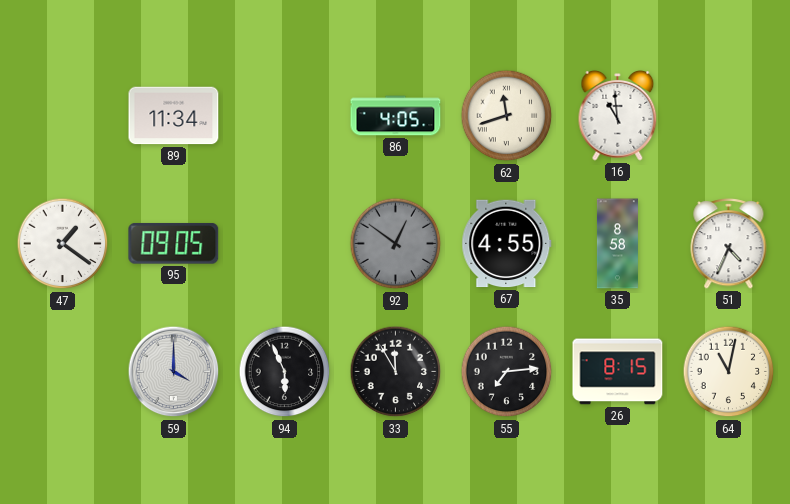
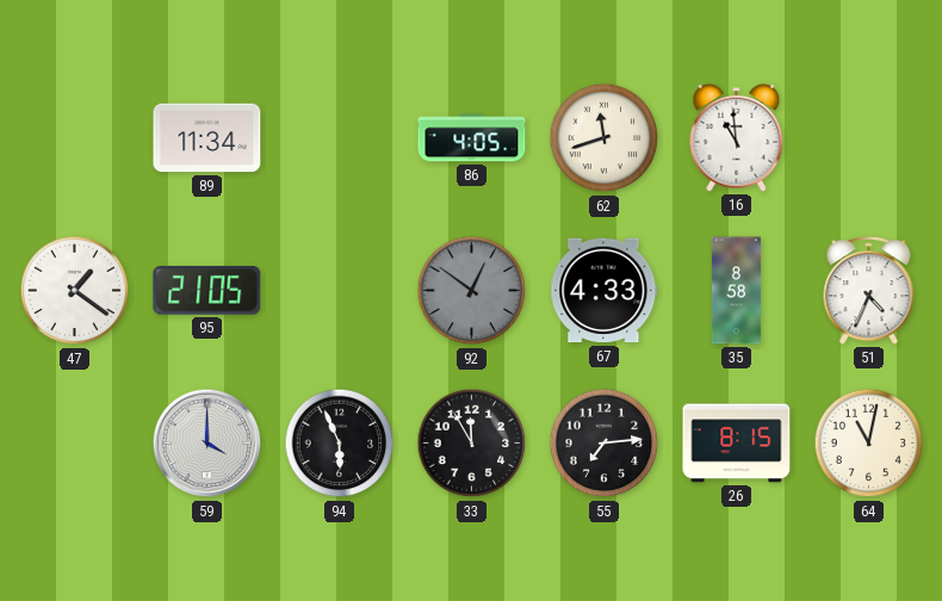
95: 09:05 -> 21:05 (207, 290)
67: 4:55 -> 4:33 (605, 291)
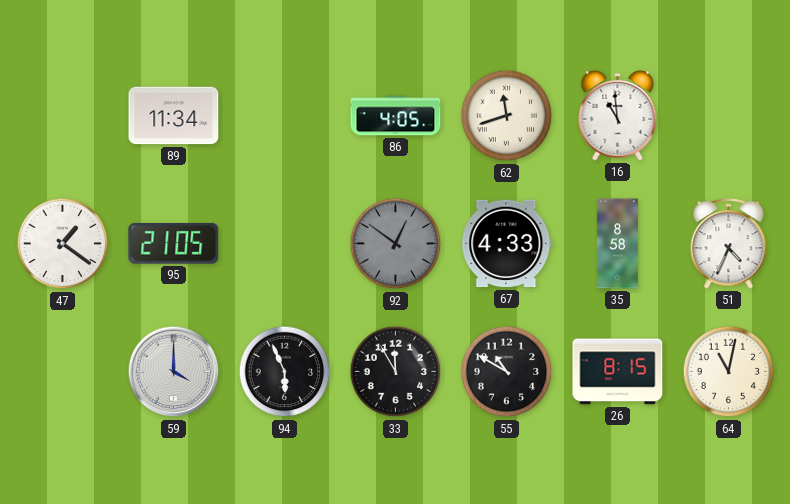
55: 7:14 -> 10:50 (507, 372)
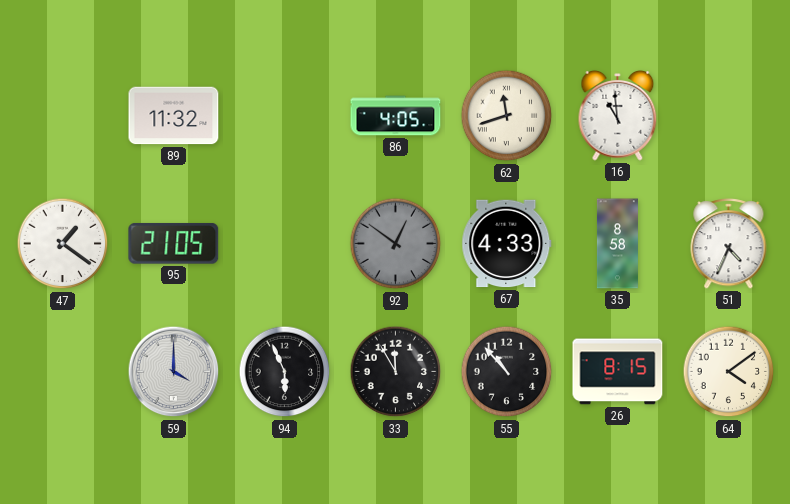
89: 11:34 -> 11:32 (174, 116)
55: 10:50 -> 10:53 (507, 372)
64: 11:02 -> 4:09 (729, 372)
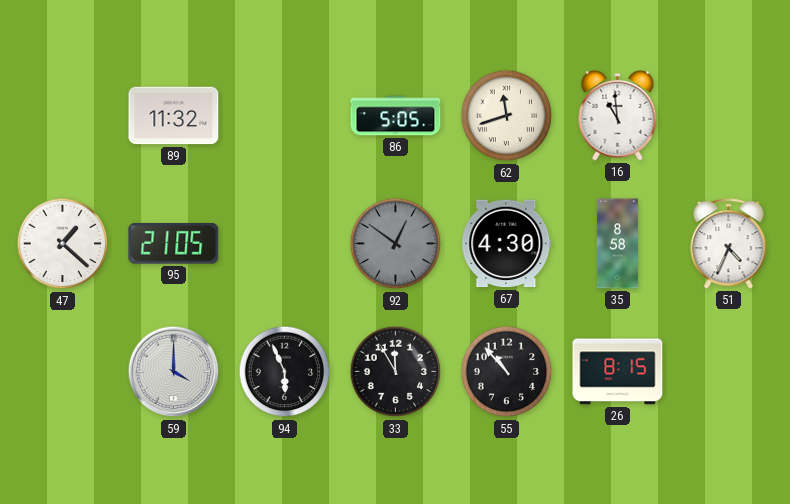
86: 4:05 -> 5:05 (396, 116)
47: 1:21 -> 1:22 (63, 244)
67: 4:33 -> 4:30 (507, 244)
64: 4:09 -> none (729, 372)
